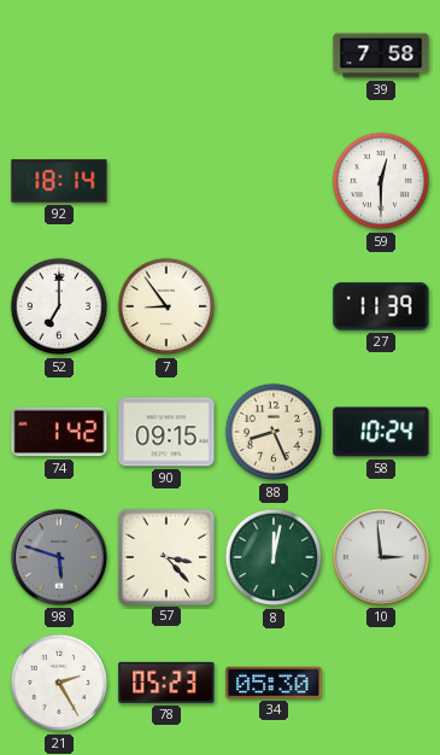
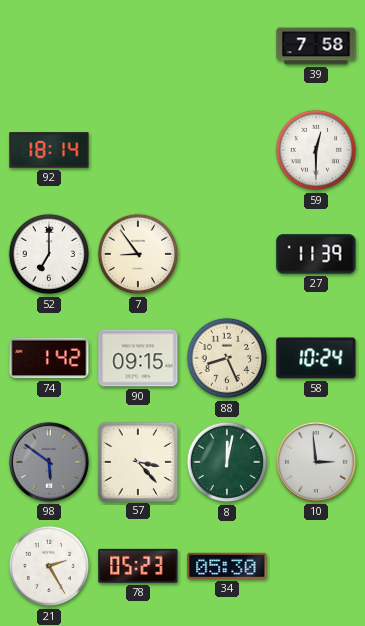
98: 5:48 -> 5:51 (49, 462)
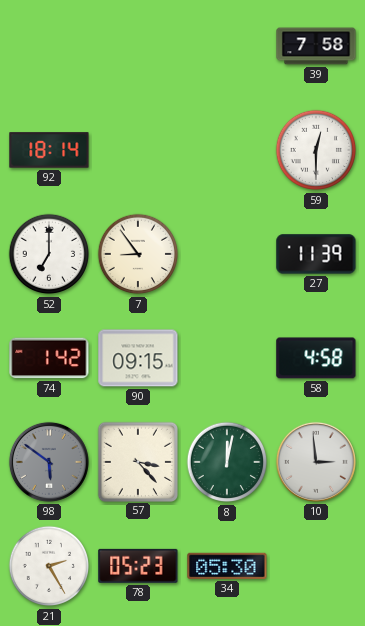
88: 8:26 -> none (227, 358)
58: 10:24 -> 4:58 (316, 358)
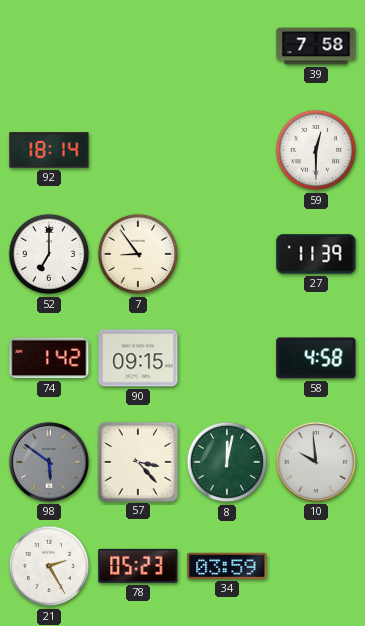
10: 2:59 -> 9:59 (316, 462)
34: 05:30 -> 03:59 (227, 566)
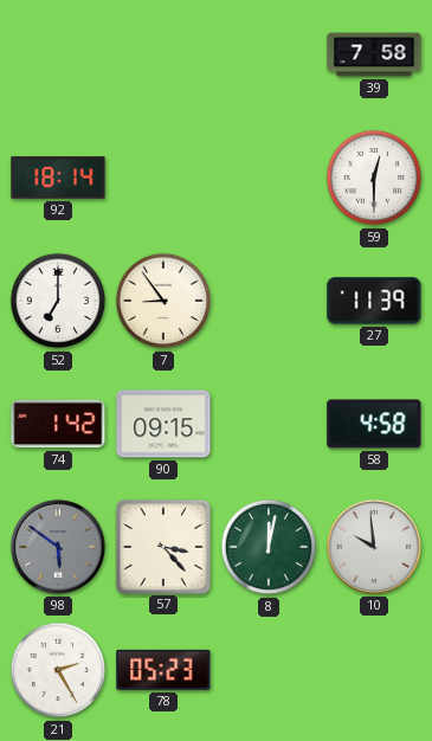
34: 03:59 -> none (227, 566)
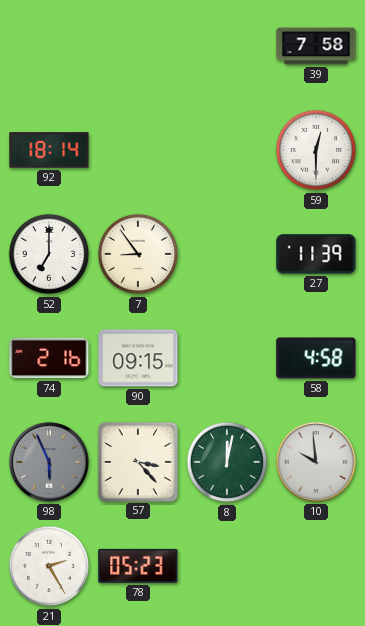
74: 1:42 -> 2:16 (49, 358)
98: 5:51 -> 5:56 (49, 462)
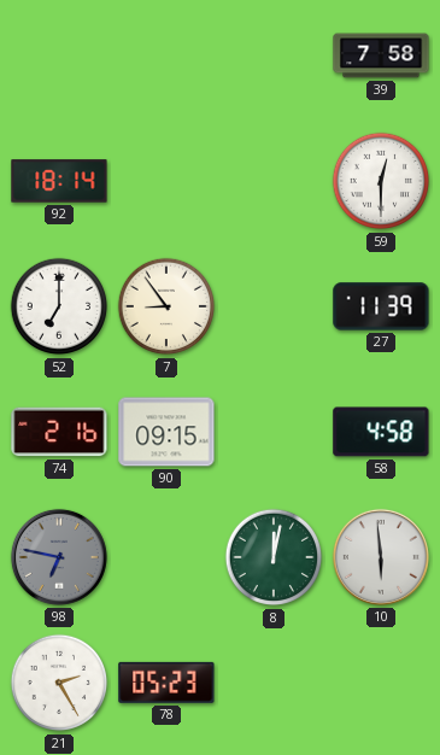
98: 5:56 -> 6:47 (59, 557)
57: 3:23 -> none (137, 461)
10: 9:59 -> 5:59 (381, 557)
